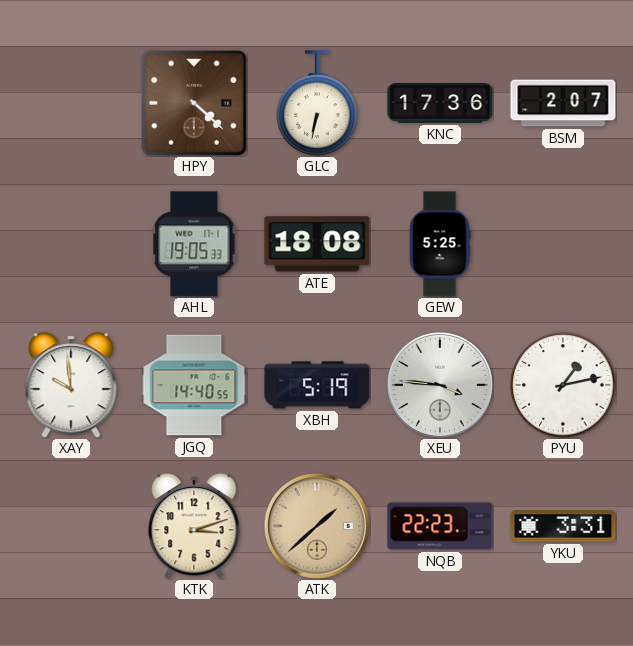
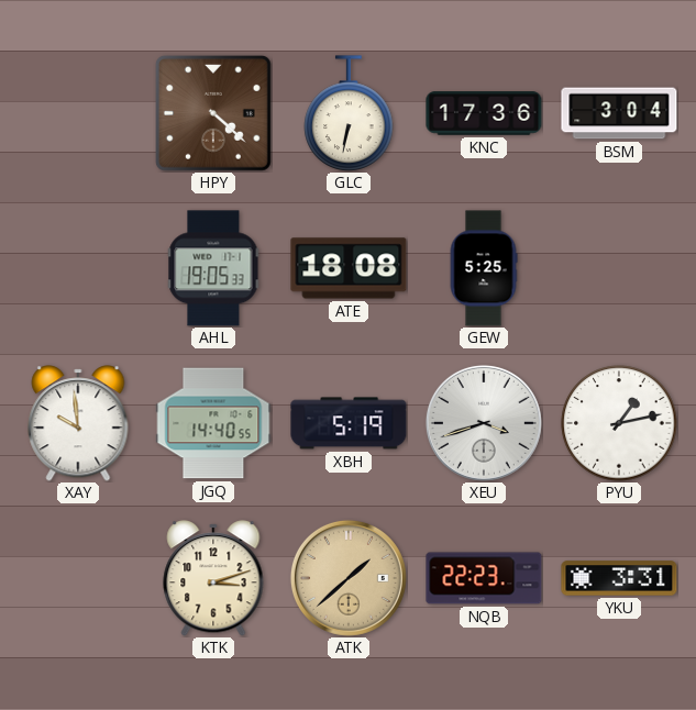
BSM: 2:07 -> 3:04 (619, 113)
XEU: 3:46 -> 3:42 (484, 423)
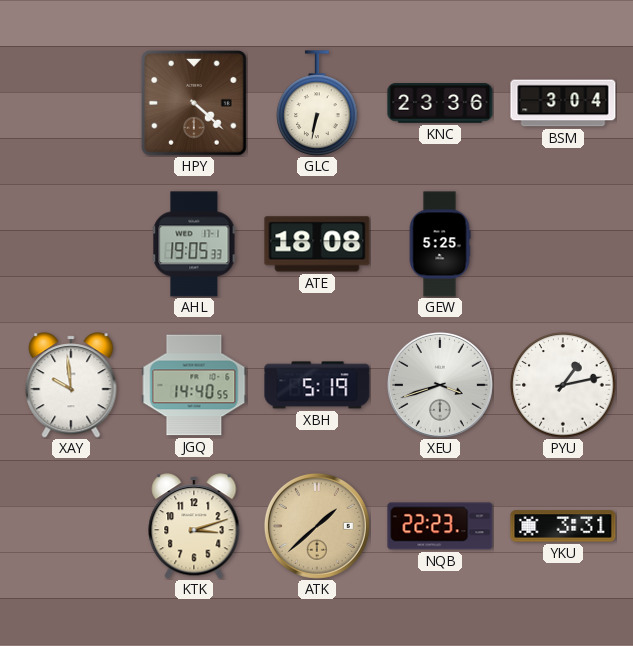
KNC: 17:36 -> 23:36 (440, 103)
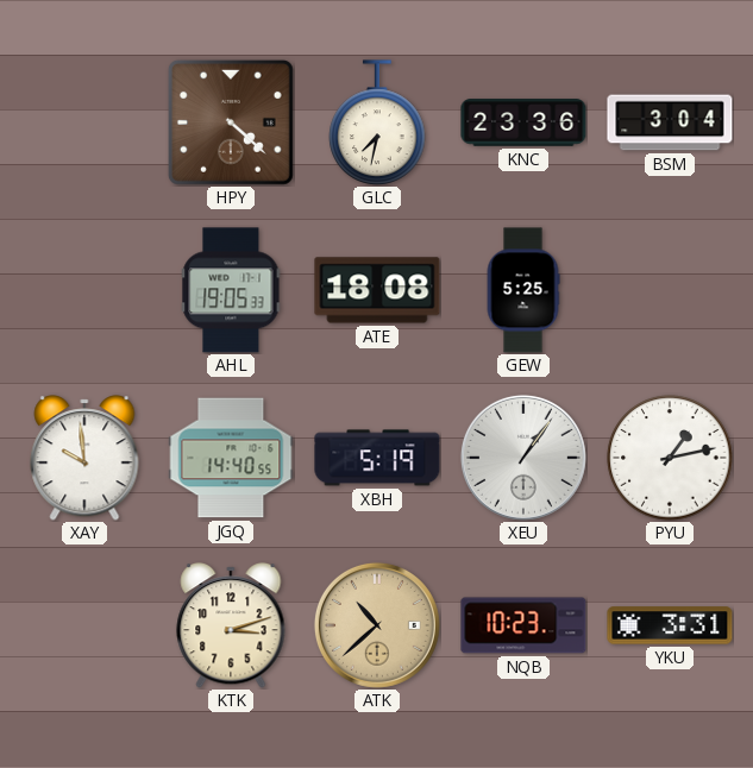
GLC: 6:32 -> 7:32 (377, 122)
XEU: 3:42 -> 1:06 (523, 458)
ATK: 1:38 -> 10:38 (377, 625)
NQB: 22:23 -> 10:23 (523, 625)
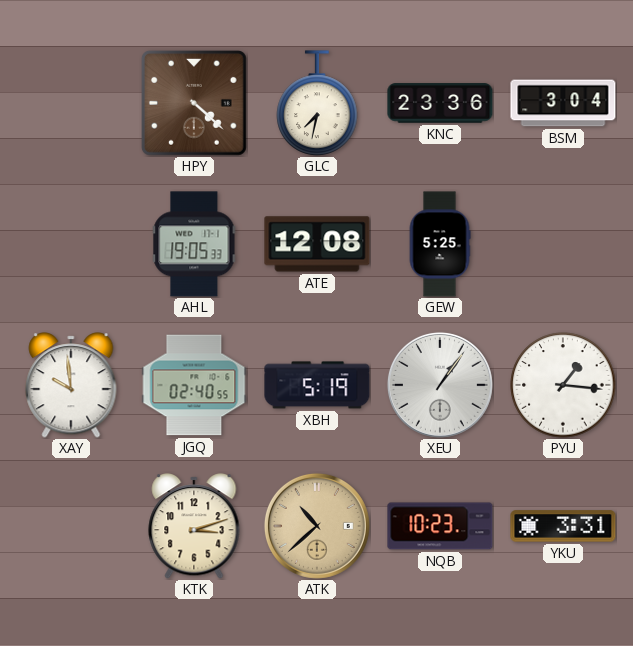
ATE: 18:08 -> 12:08 (317, 244)
JGQ: 14:40 -> 02:40 (194, 385)
PYU: 1:13 -> 1:16 (563, 385)
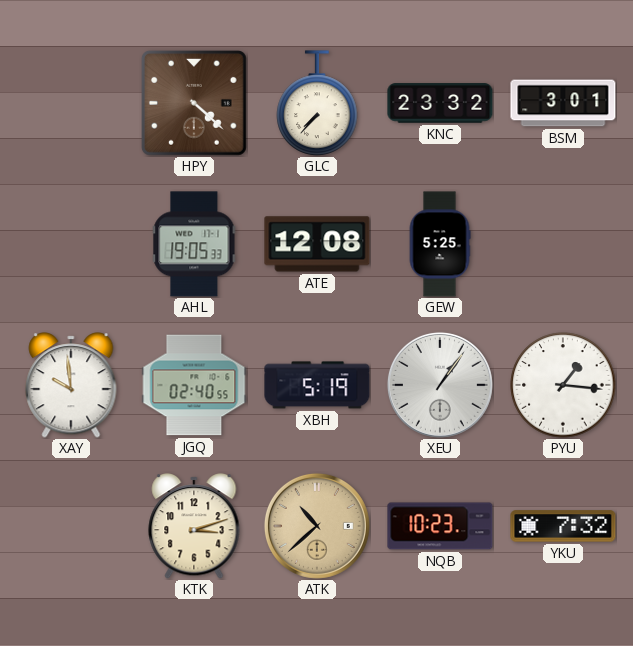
GLC: 7:32 -> 7:37 (317, 103)
KNC: 23:36 -> 23:32 (440, 103)
BSM: 3:04 -> 3:01 (563, 103)
YKU: 3:31 -> 7:32 (563, 526)
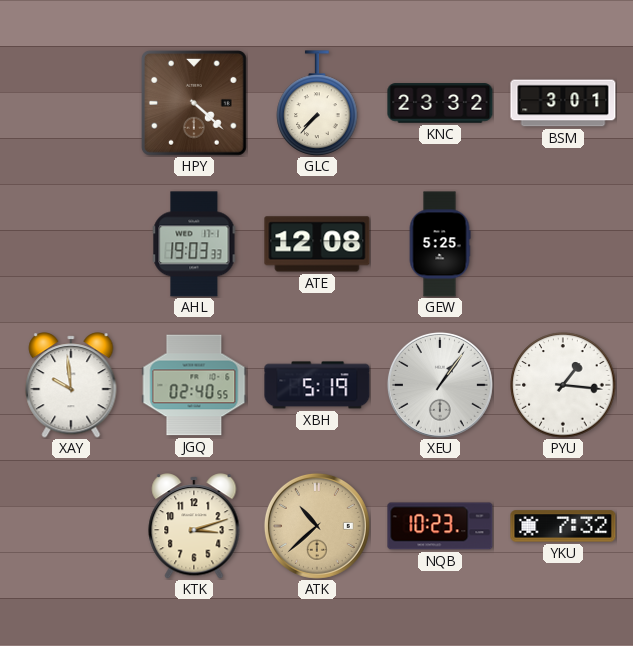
AHL: 19:05 -> 19:03 (194, 244)
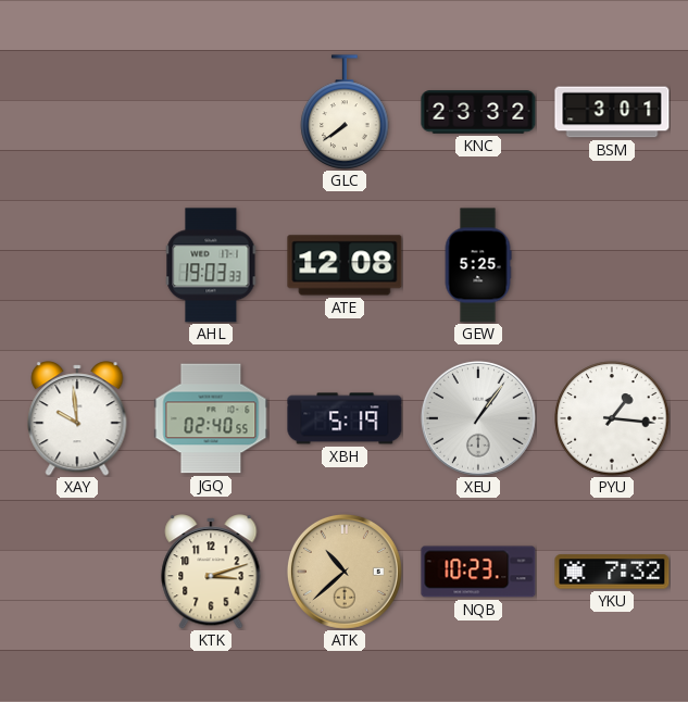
HPY: 4:22 -> none (194, 103)
GLC: 7:37 -> 7:39 (345, 112)
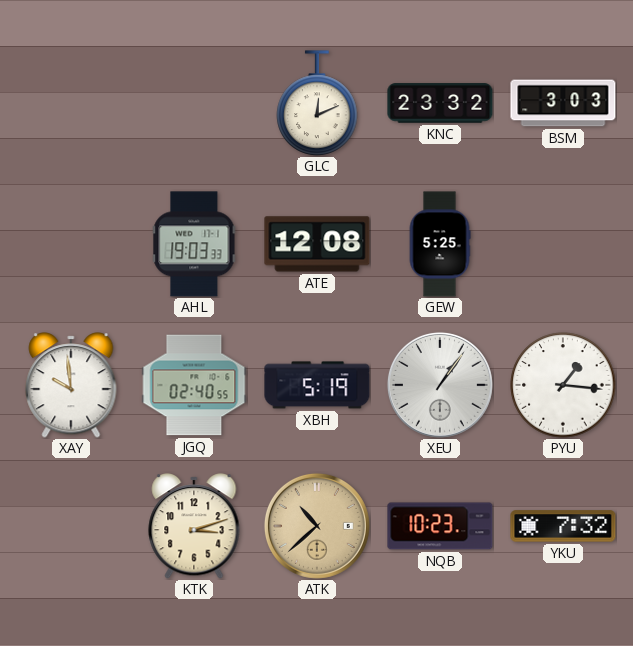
GLC: 7:39 -> 12:11 (317, 103)
BSM: 3:01 -> 3:03 (563, 103)
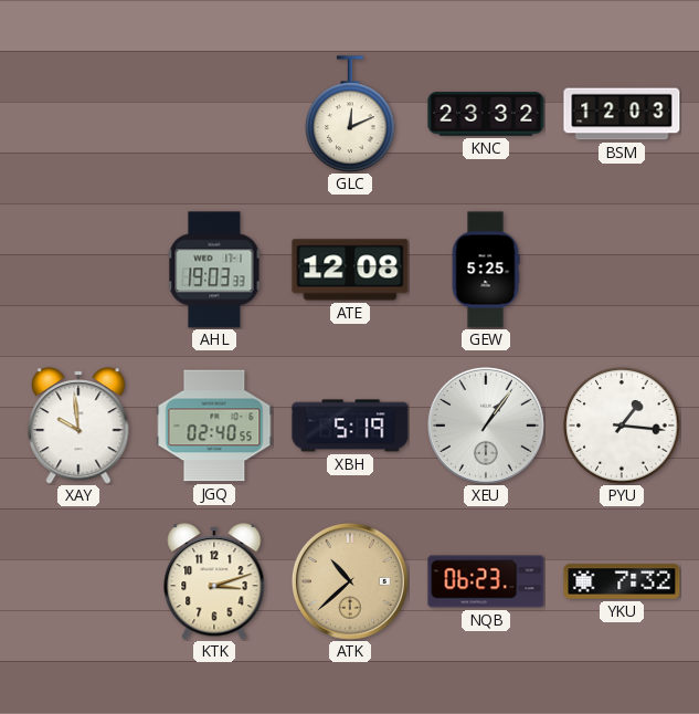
BSM: 3:03 -> 12:03 (622, 114)
NQB: 10:23 -> 06:23 (486, 581)
